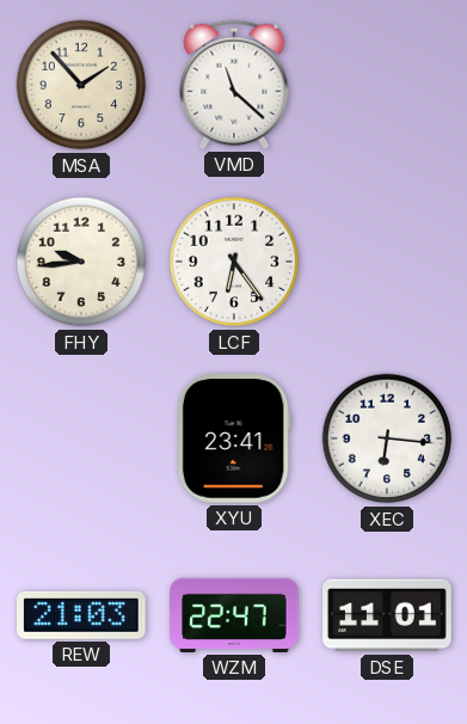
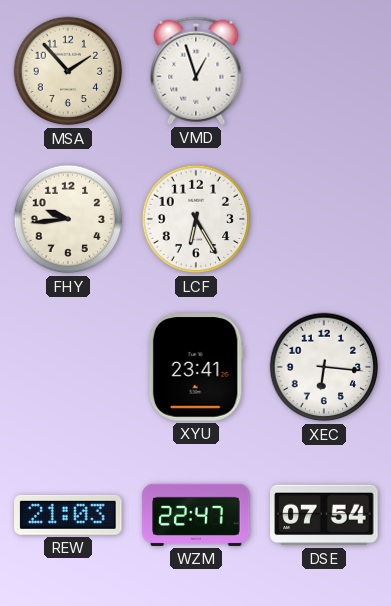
VMD: 11:22 -> 12:57 (196, 71)
LCF: 6:24 -> 6:25 (196, 219)
DSE: 11:01 -> 07:54 (324, 515)
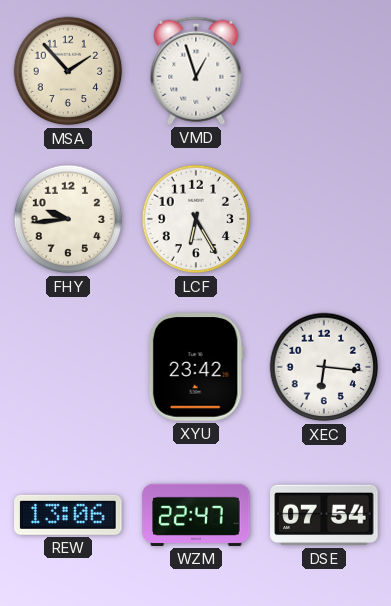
XYU: 23:41 -> 23:42 (196, 367)
REW: 21:03 -> 13:06 (68, 515)
